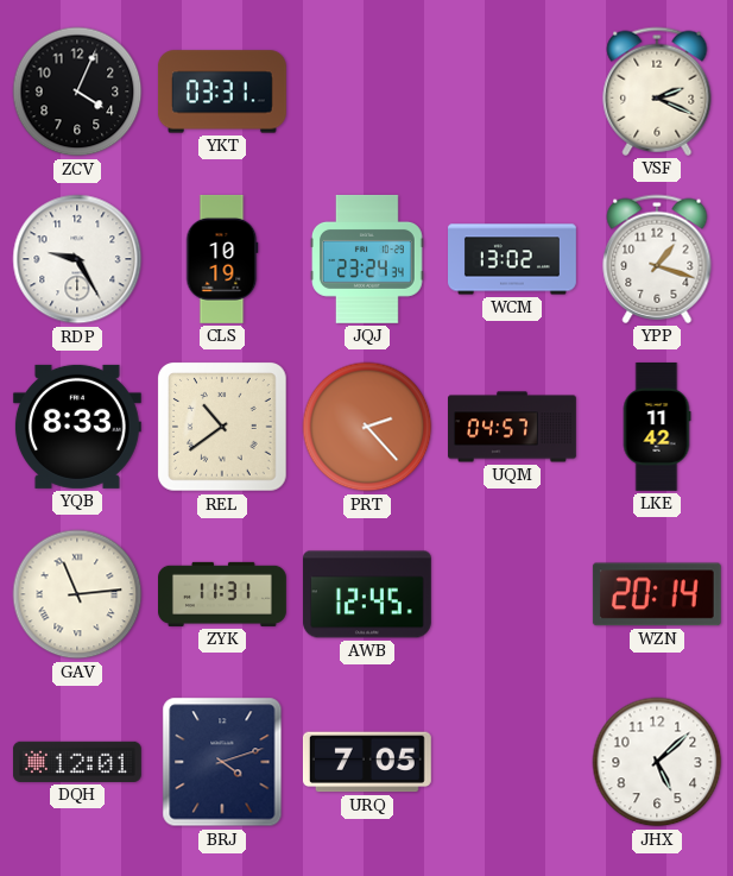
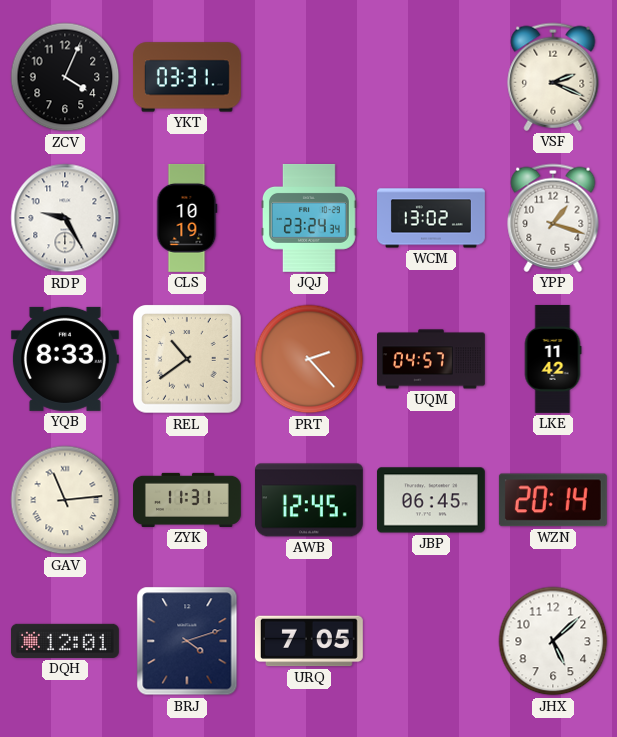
JBP: none -> 06:45 (431, 500)
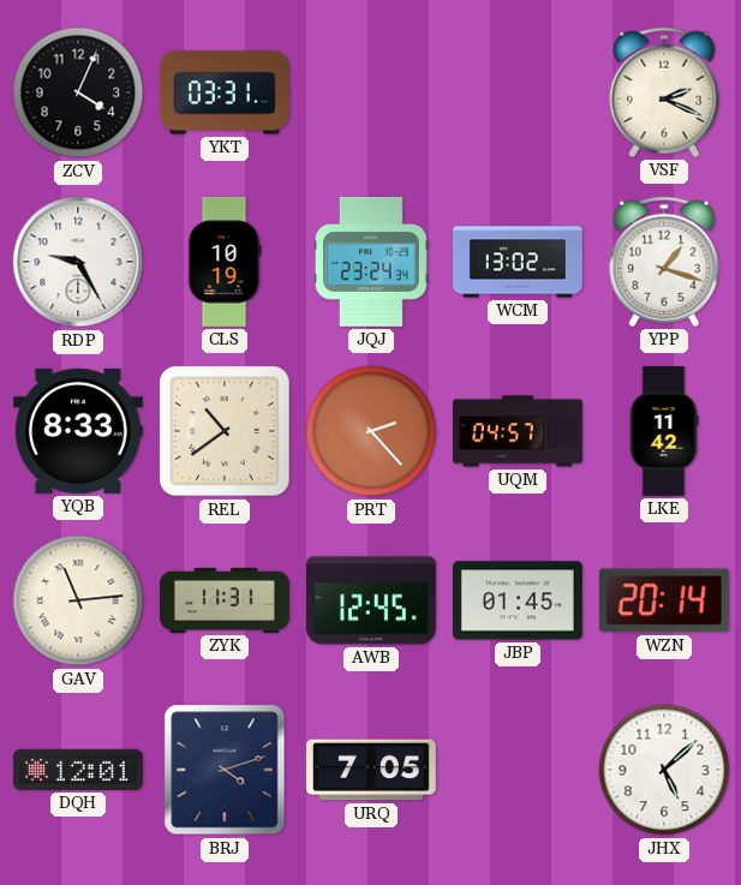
JBP: 06:45 -> 01:45 (518, 600)
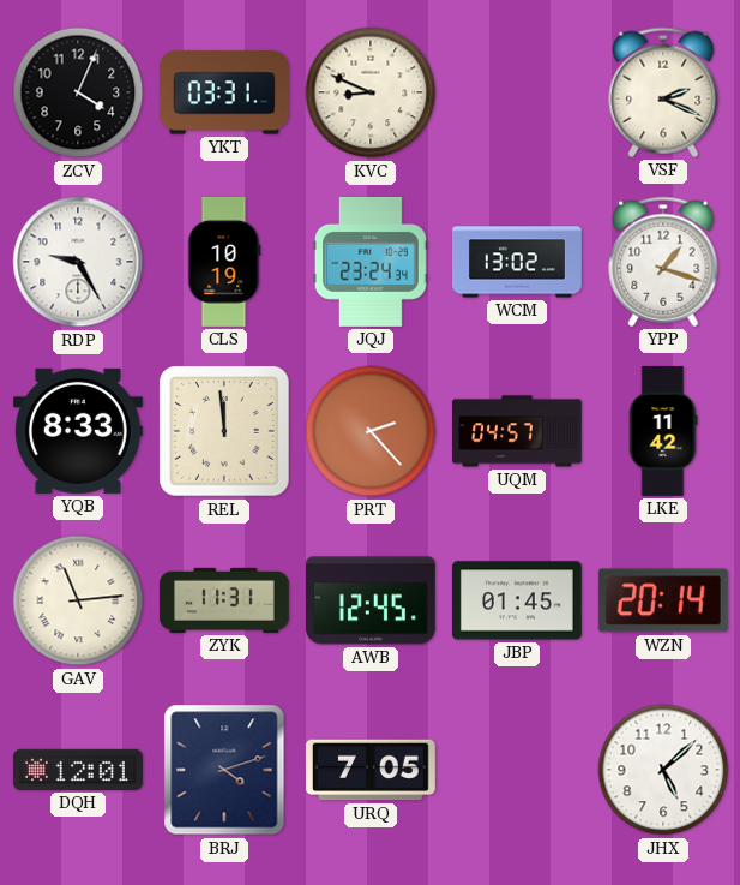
KVC: none -> 8:49 (371, 92)
REL: 10:39 -> 11:59 (224, 431)
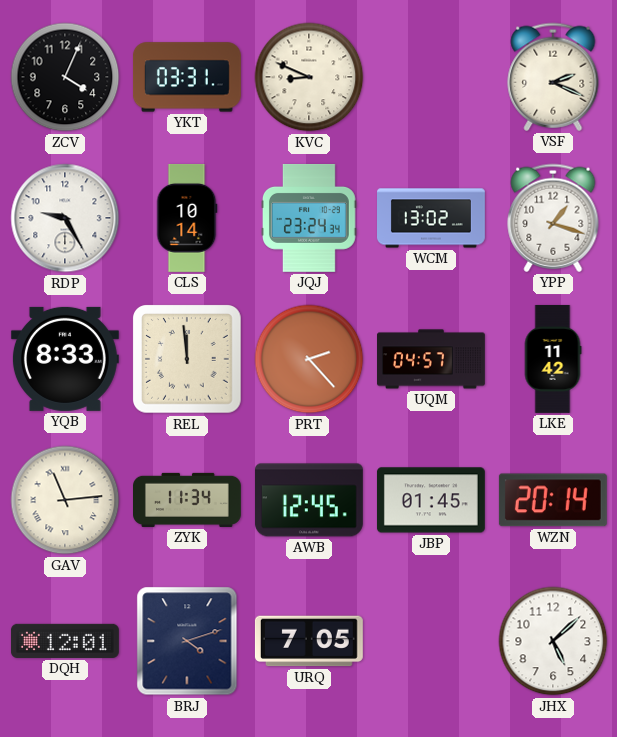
CLS: 10:19 -> 10:14 (187, 218)
ZYK: 11:31 -> 11:34 (188, 500)
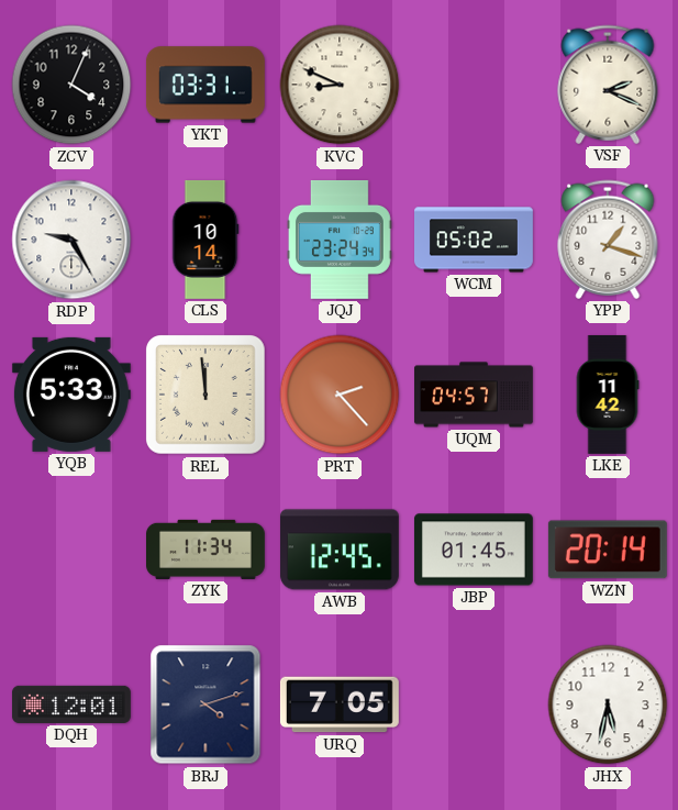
WCM: 13:02 -> 05:02 (475, 240)
YQB: 8:33 -> 5:33 (71, 395)
GAV: 11:14 -> none (65, 500)
JHX: 5:08 -> 5:32 (608, 704)
